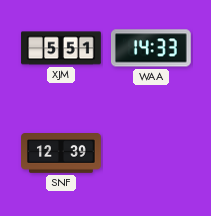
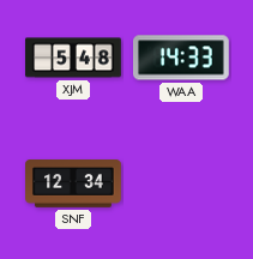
XJM: 5:51 -> 5:48 (73, 58)
SNF: 12:39 -> 12:34 (73, 185)
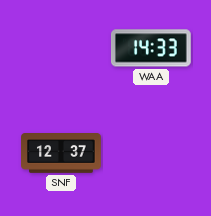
XJM: 5:48 -> none (73, 58)
SNF: 12:34 -> 12:37 (61, 154)
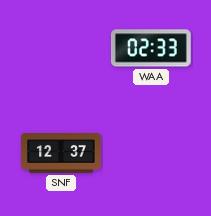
WAA: 14:33 -> 02:33 (151, 48)
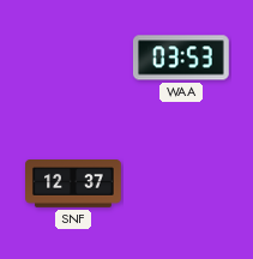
WAA: 02:33 -> 03:53 (181, 58)
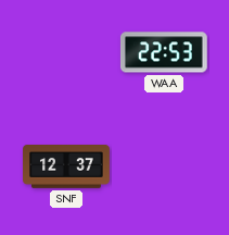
WAA: 03:53 -> 22:53 (164, 52)
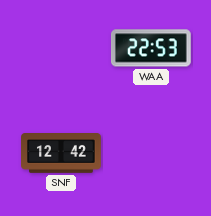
SNF: 12:37 -> 12:42 (61, 154)
